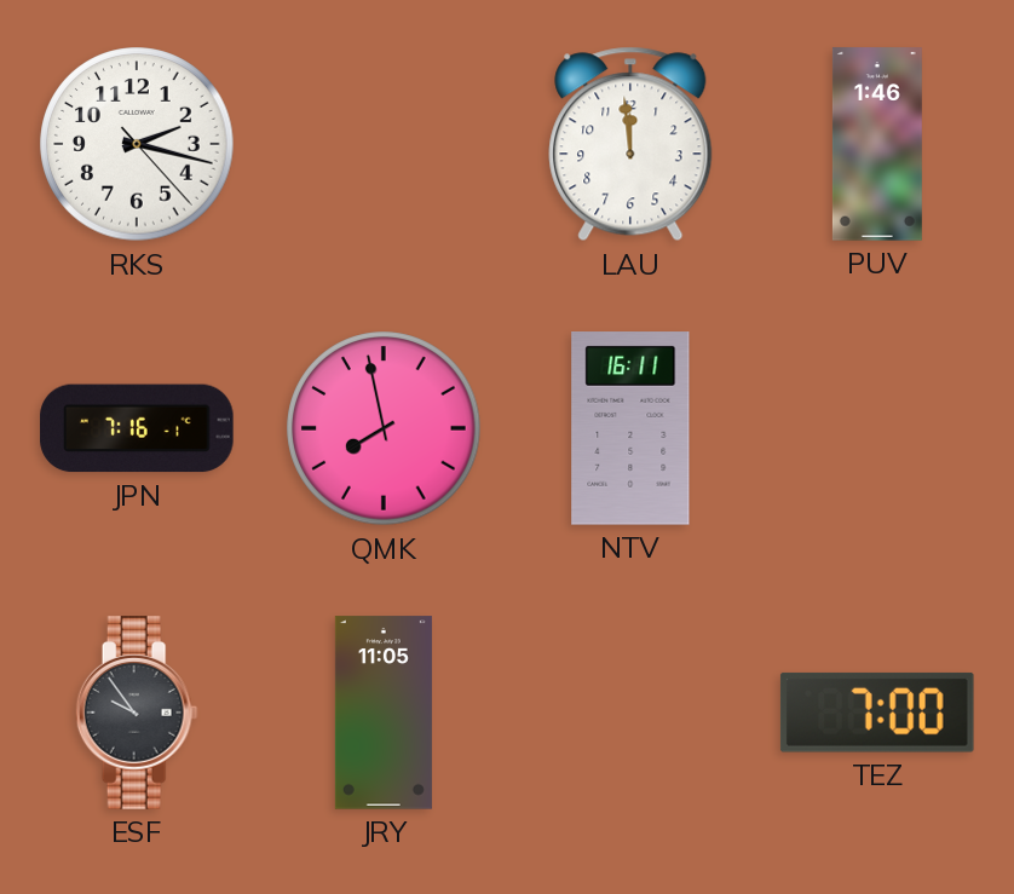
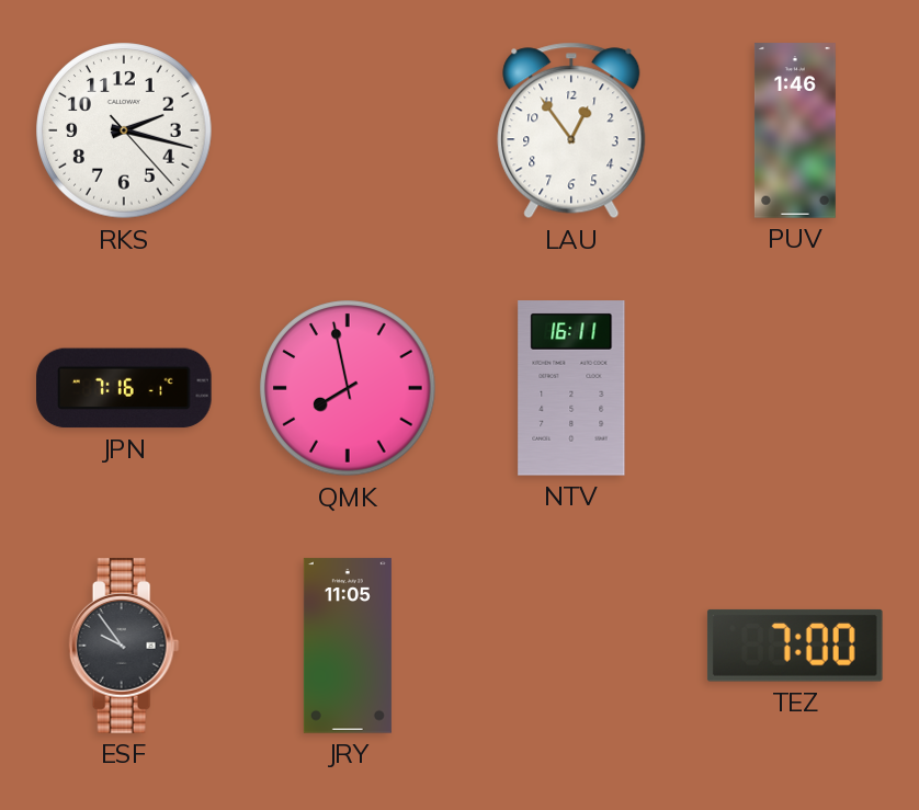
LAU: 11:59 -> 12:54 (571, 130)
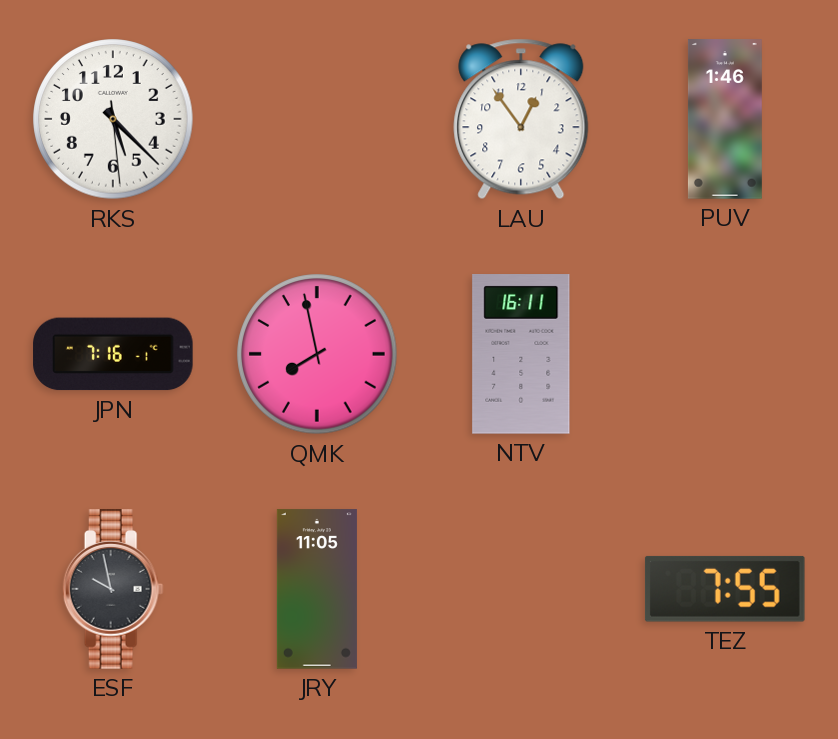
RKS: 2:17 -> 5:22 (113, 119)
ESF: 9:54 -> 9:58 (113, 589)
TEZ: 7:00 -> 7:55 (725, 589)
